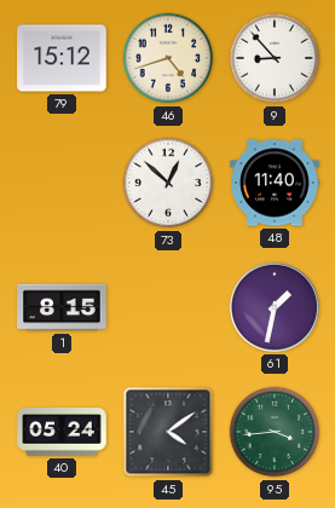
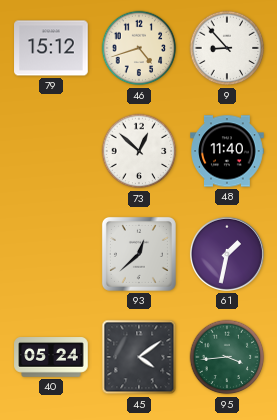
1: 8:15 -> none (62, 307)
93: none -> 12:38 (139, 254)
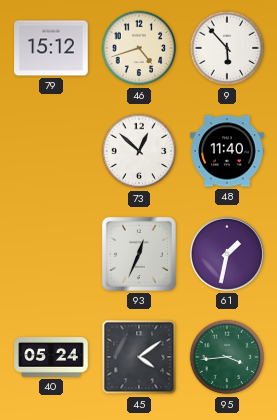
9: 8:53 -> 5:53 (227, 48)
93: 12:38 -> 12:34 (139, 254)
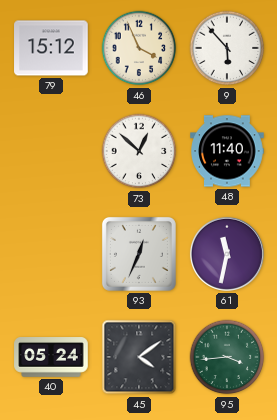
46: 4:42 -> 3:56 (139, 48)
61: 1:32 -> 11:32 (227, 254)
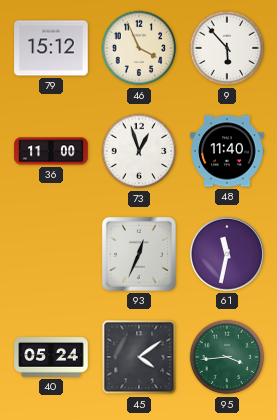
36: none -> 11:00 (51, 151)
73: 12:52 -> 12:57 (139, 151)
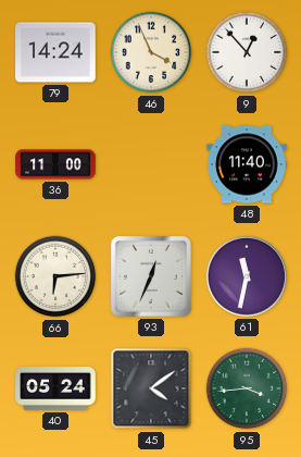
79: 15:12 -> 14:24 (55, 52)
9: 5:53 -> 12:53 (247, 52)
73: 12:57 -> none (139, 151)
66: none -> 6:14 (55, 276)
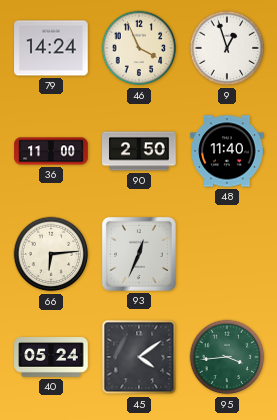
9: 12:53 -> 12:57 (227, 48)
90: none -> 2:50 (139, 151)
61: 11:32 -> none (247, 276)
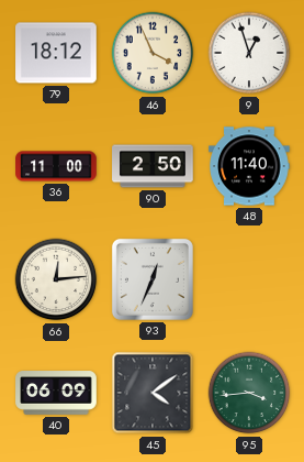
79: 14:24 -> 18:12 (56, 53)
66: 6:14 -> 12:14 (56, 279)
40: 05:24 -> 06:09 (56, 393)
